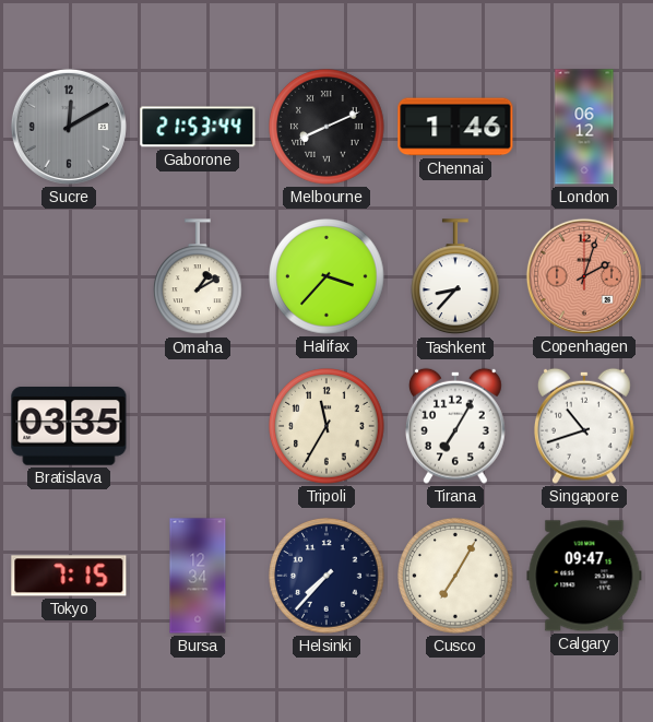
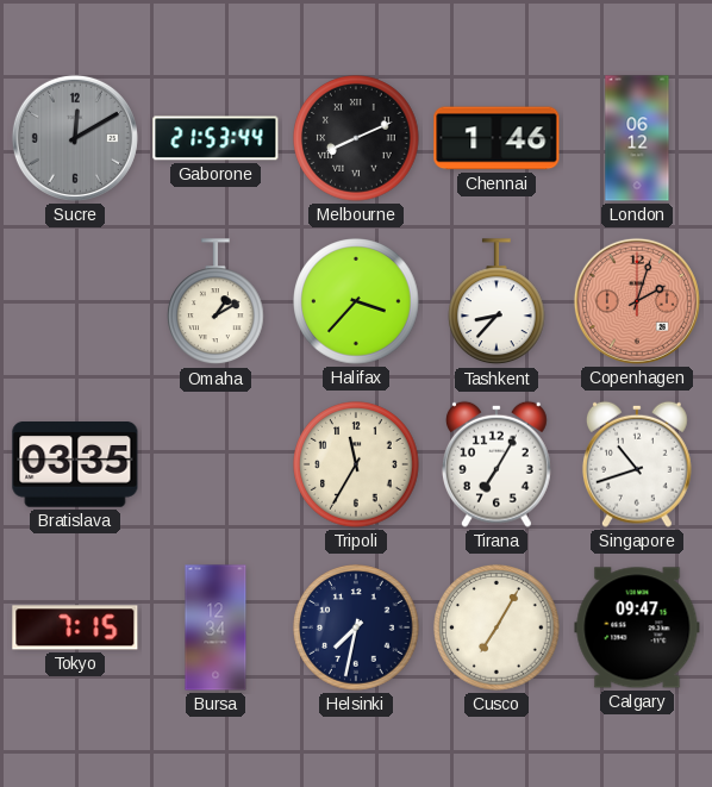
Helsinki: 7:37 -> 7:32 (356, 627)
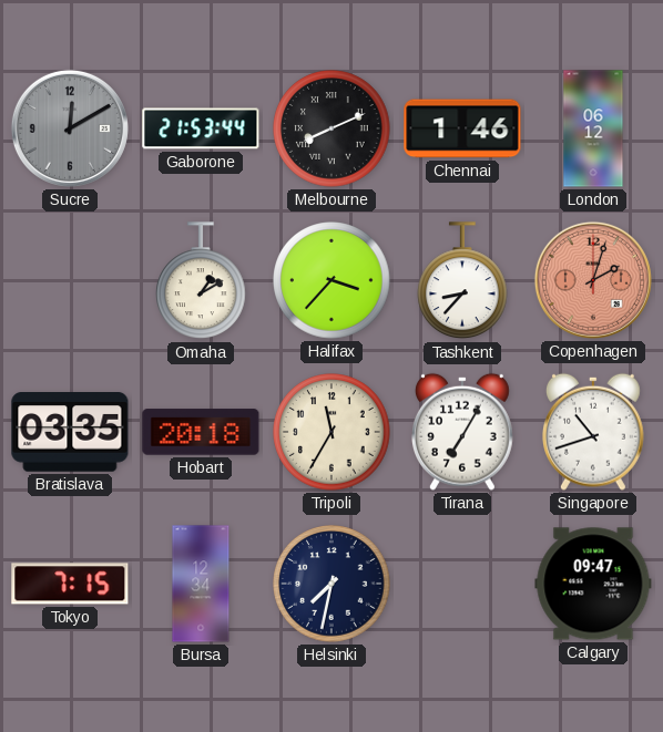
Hobart: none -> 20:18 (201, 432)
Cusco: 7:05 -> none (496, 627)
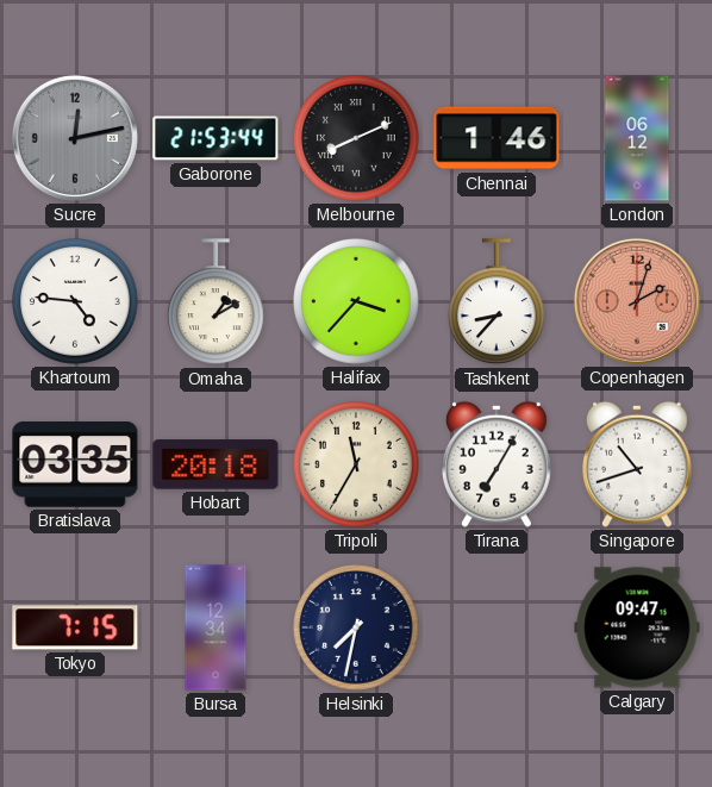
Sucre: 12:10 -> 12:13 (75, 138)
Khartoum: none -> 4:46 (75, 301)
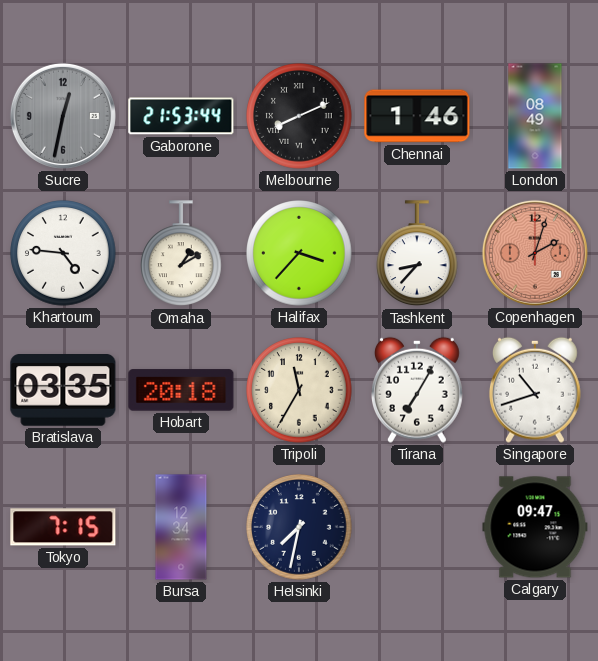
Sucre: 12:13 -> 12:32 (63, 116)
London: 06:12 -> 08:49 (535, 116)
